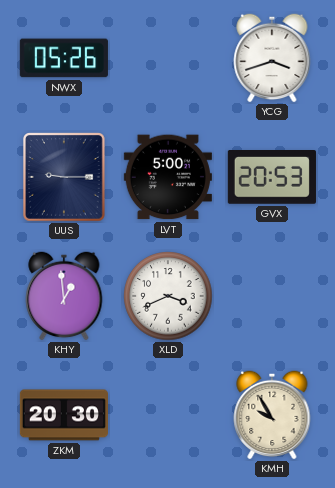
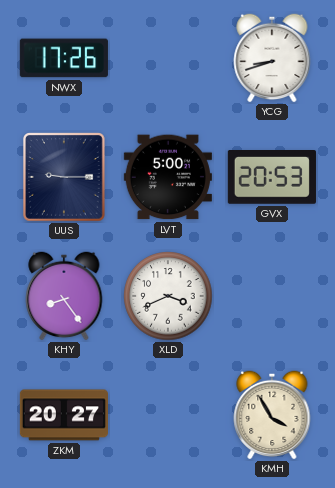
NWX: 05:26 -> 17:26 (64, 58)
YCG: 3:42 -> 8:42 (272, 58)
KHY: 12:59 -> 8:24 (64, 296)
ZKM: 20:30 -> 20:27 (64, 415)
KMH: 9:55 -> 3:55 (272, 415)
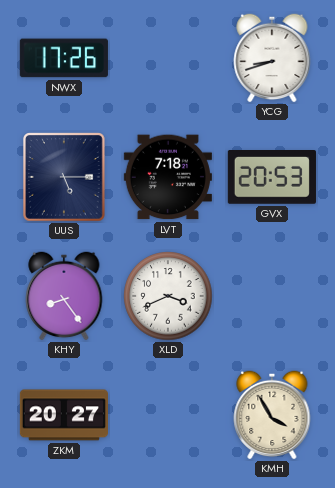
UUS: 9:15 -> 5:15 (65, 178)
LVT: 5:00 -> 7:18 (168, 177)
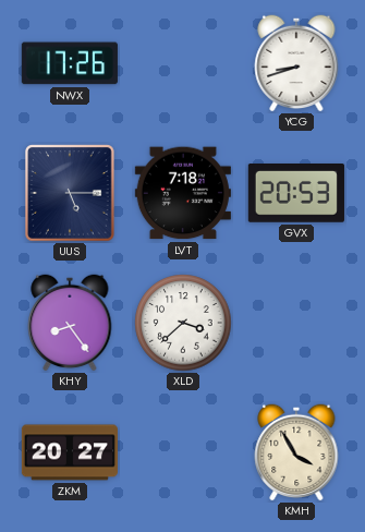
XLD: 3:41 -> 3:38 (183, 323)
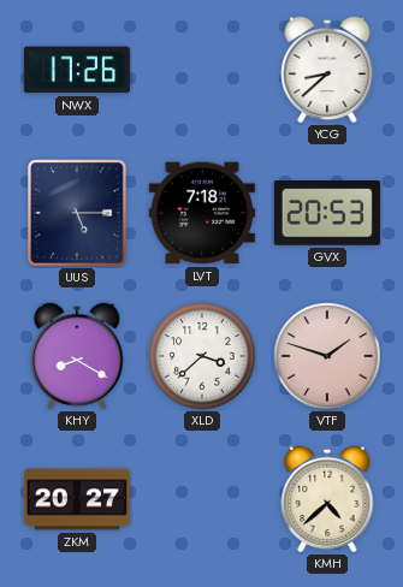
YCG: 8:42 -> 8:38 (327, 70)
KHY: 8:24 -> 8:20 (77, 356)
VTF: none -> 1:48 (327, 356)
KMH: 3:55 -> 4:38 (327, 499)
